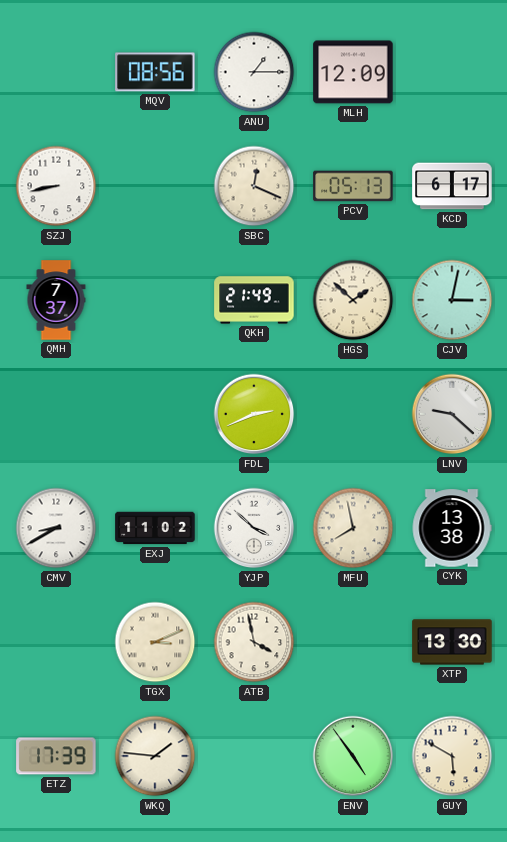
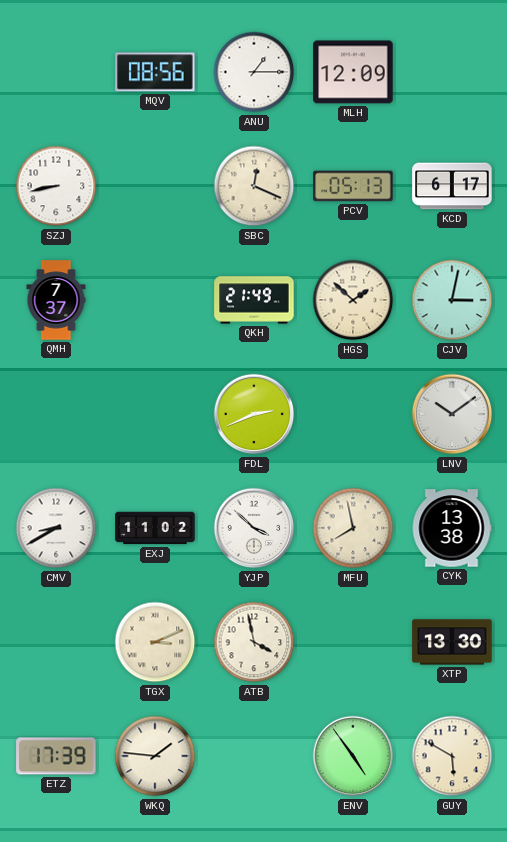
LNV: 9:22 -> 10:09 (452, 414)
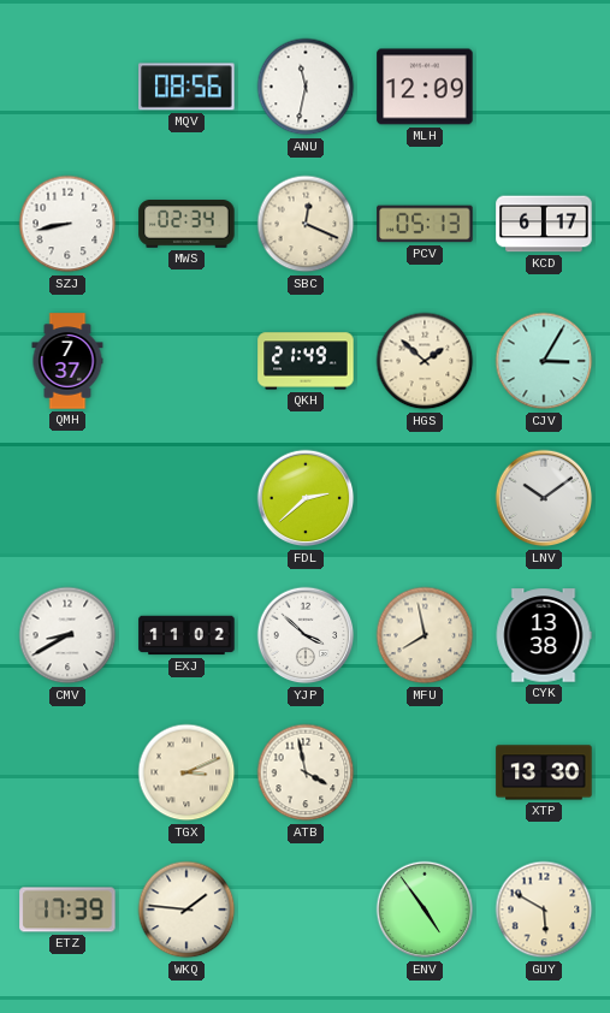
ANU: 1:15 -> 11:32 (306, 87)
MWS: none -> 02:34 (186, 225)
CJV: 3:02 -> 3:05 (544, 361)
FDL: 2:41 -> 2:38 (306, 498)
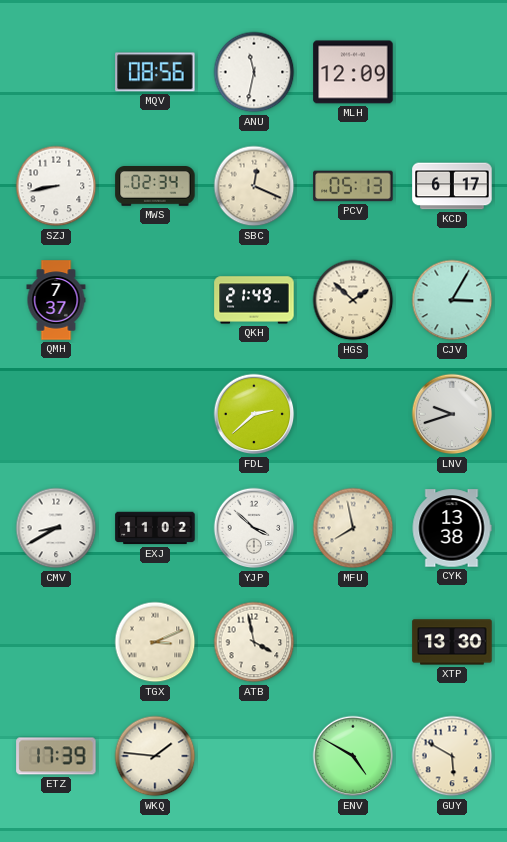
LNV: 10:09 -> 9:42 (452, 414)
ENV: 4:54 -> 4:50 (353, 756)
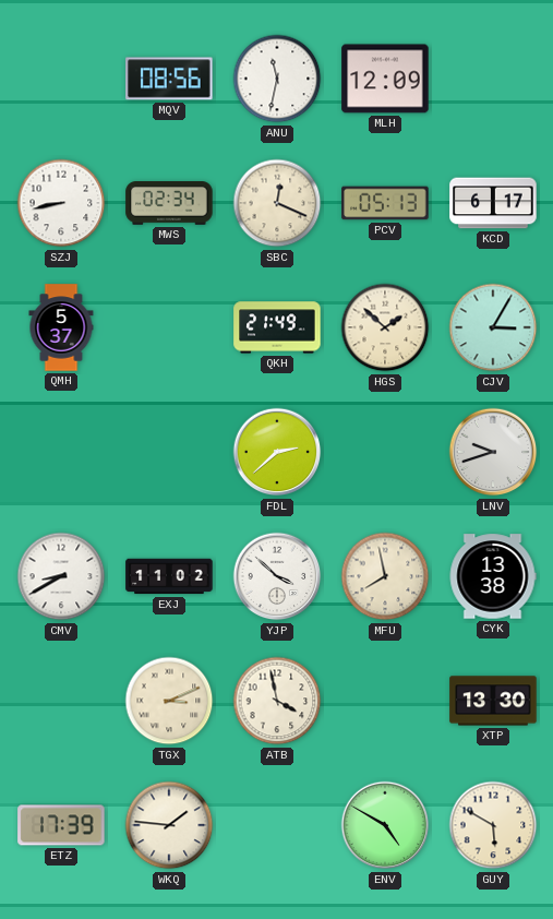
QMH: 7:37 -> 5:37 (61, 327)
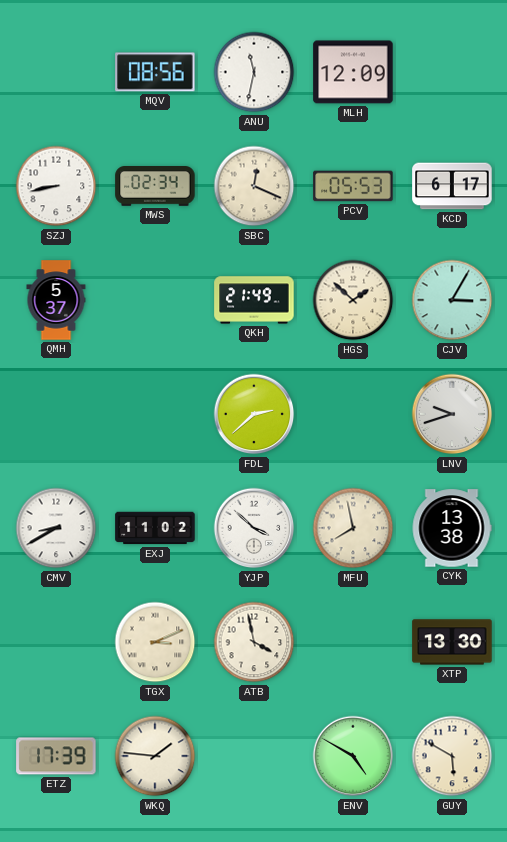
PCV: 05:13 -> 05:53 (353, 186)
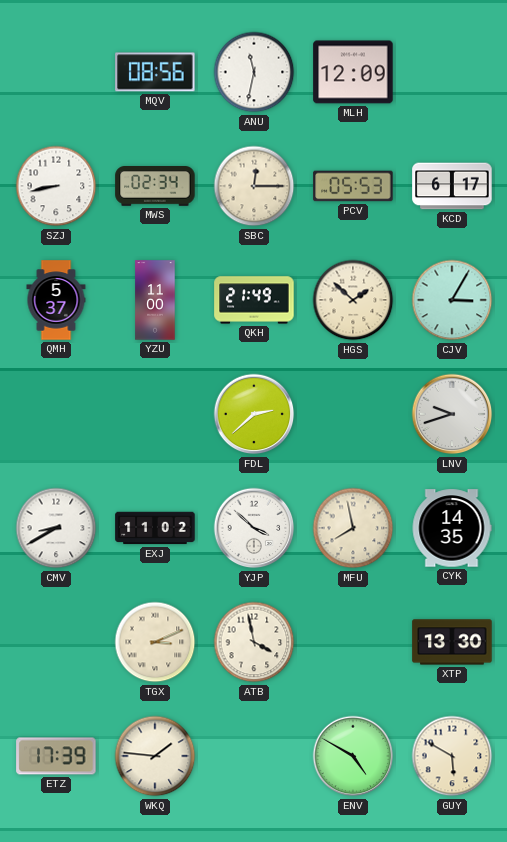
SBC: 12:19 -> 12:15 (254, 186)
YZU: none -> 11:00 (155, 300)
CYK: 13:38 -> 14:35 (452, 528)
